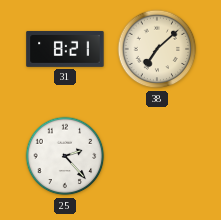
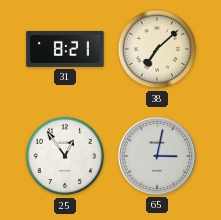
25: 2:23 -> 12:54 (65, 156)
65: none -> 3:02 (157, 156)
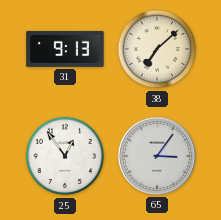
31: 8:21 -> 9:13 (65, 49)
65: 3:02 -> 3:06 (157, 156)
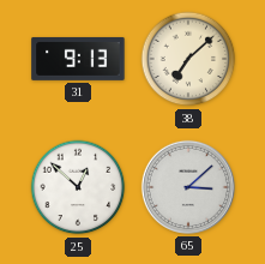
25: 12:54 -> 12:52 (78, 187)
65: 3:06 -> 3:08 (188, 187)
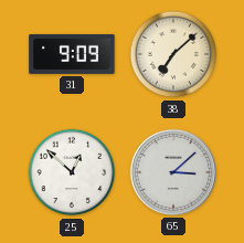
31: 9:13 -> 9:09 (72, 54)
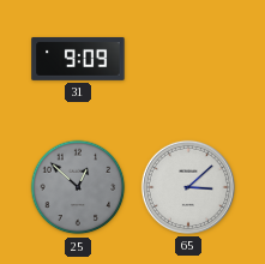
38: 7:08 -> none (173, 54)
25 dial: white -> grey (78, 187)
